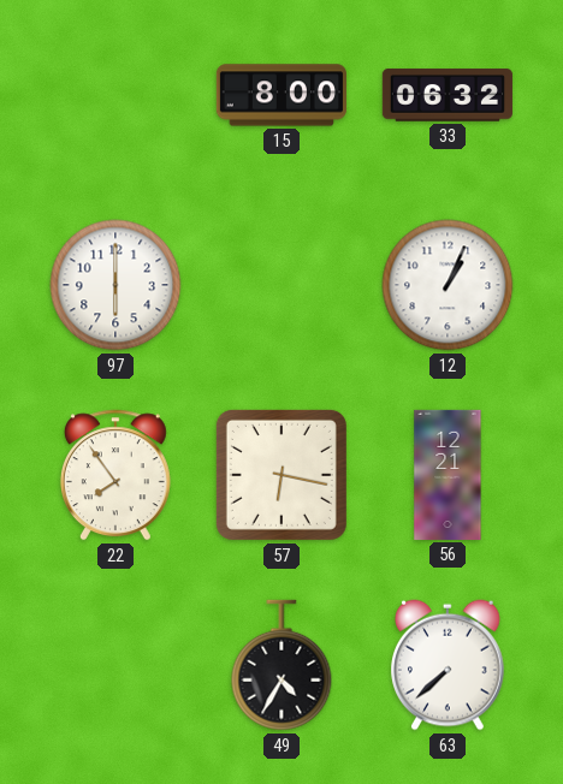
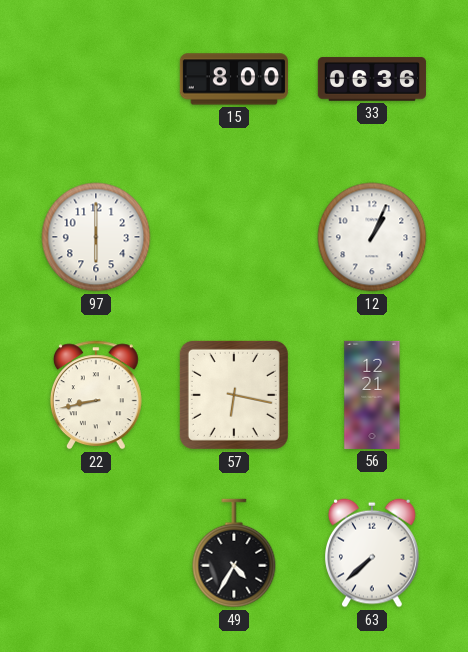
33: 06:32 -> 06:36 (372, 79)
22: 7:54 -> 8:43 (96, 395)
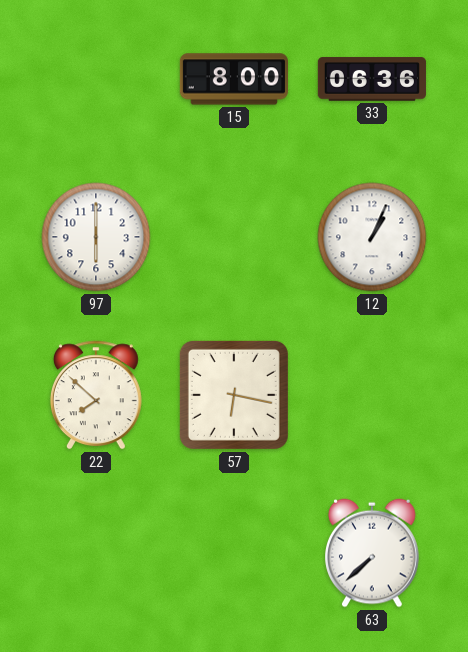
22: 8:43 -> 7:52 (96, 395)
56: 12:21 -> none (372, 395)
49: 4:35 -> none (234, 553)
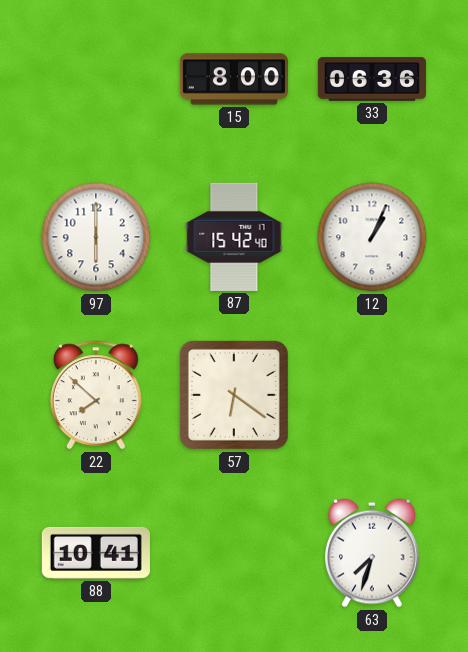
87: none -> 15:42 (234, 237)
57: 6:17 -> 6:21 (234, 395)
88: none -> 10:41 (96, 553)
63: 7:38 -> 7:33 (373, 553)
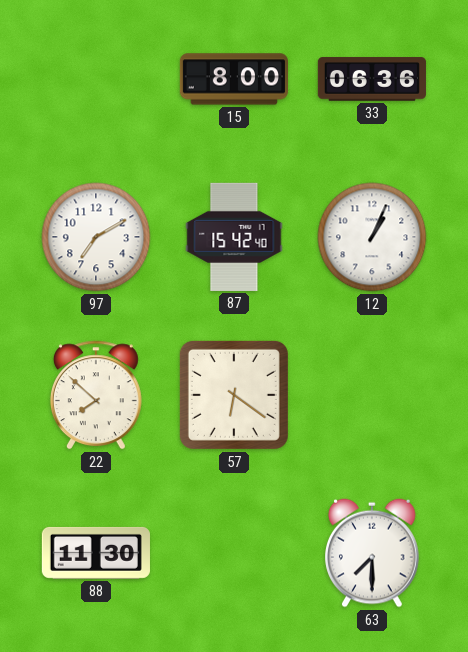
97: 6:00 -> 7:10 (96, 237)
88: 10:41 -> 11:30 (96, 553)
63: 7:33 -> 7:30 (373, 553)
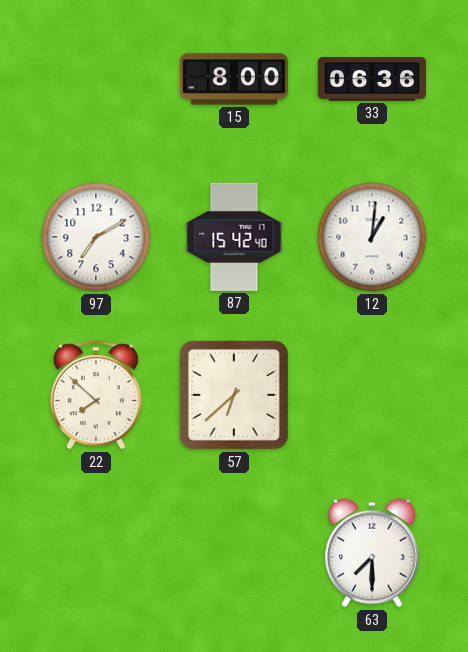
12: 1:04 -> 1:01 (372, 237)
57: 6:21 -> 6:38 (234, 395)
88: 11:30 -> none (96, 553)
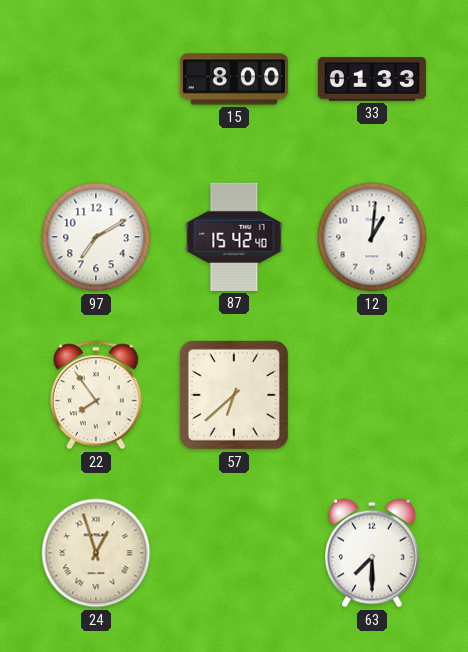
33: 06:36 -> 01:33 (372, 79)
22: 7:52 -> 7:54 (96, 395)
24: none -> 12:57 (96, 553)
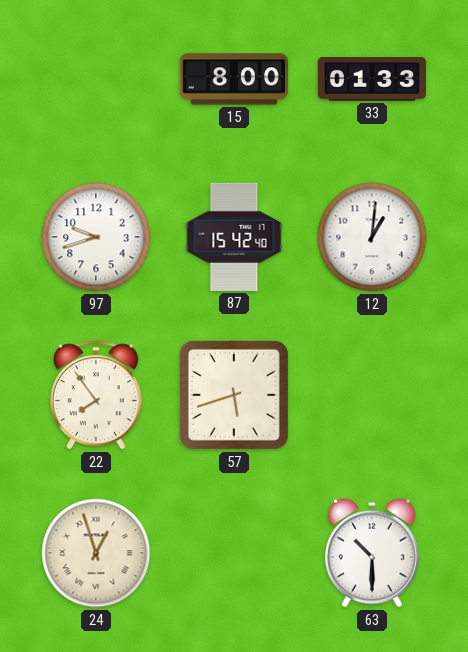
97: 7:10 -> 9:42 (96, 237)
57: 6:38 -> 5:42 (234, 395)
63: 7:30 -> 10:30 (373, 553)
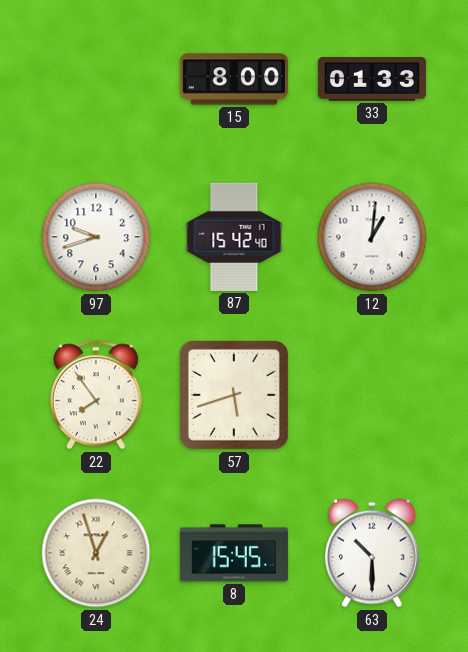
8: none -> 15:45 (234, 553)
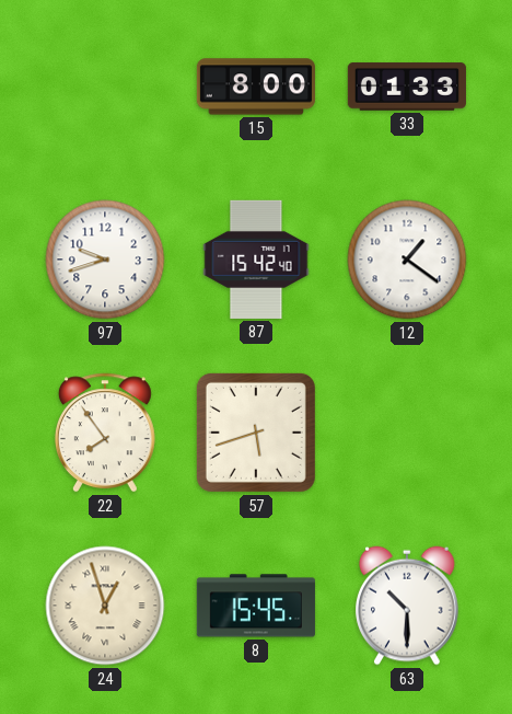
12: 1:01 -> 1:21 (407, 260)
